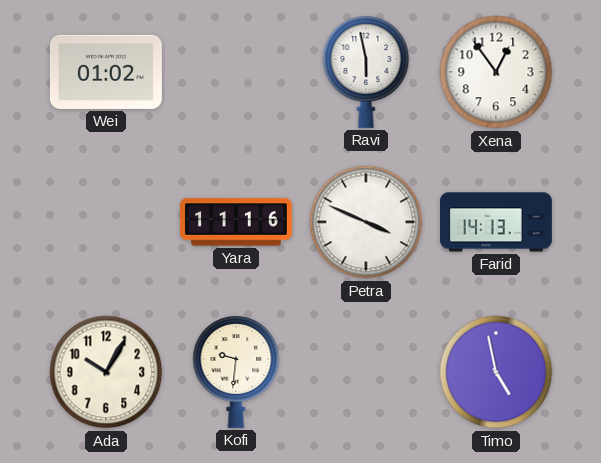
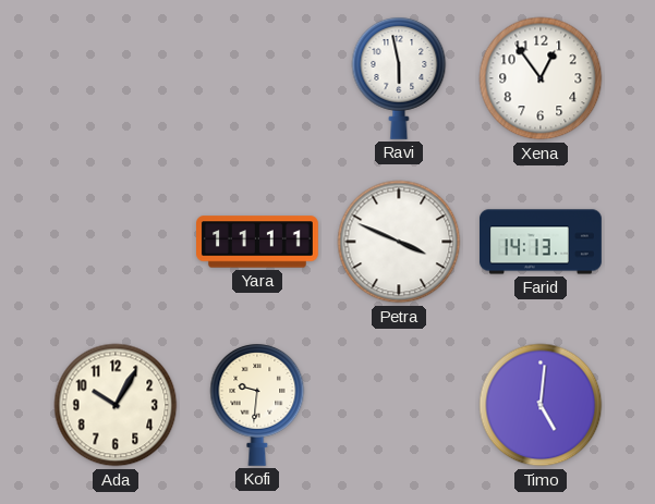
Wei: 01:02 -> none (106, 72)
Yara: 11:16 -> 11:11 (258, 242)
Timo: 4:58 -> 5:01 (541, 405)
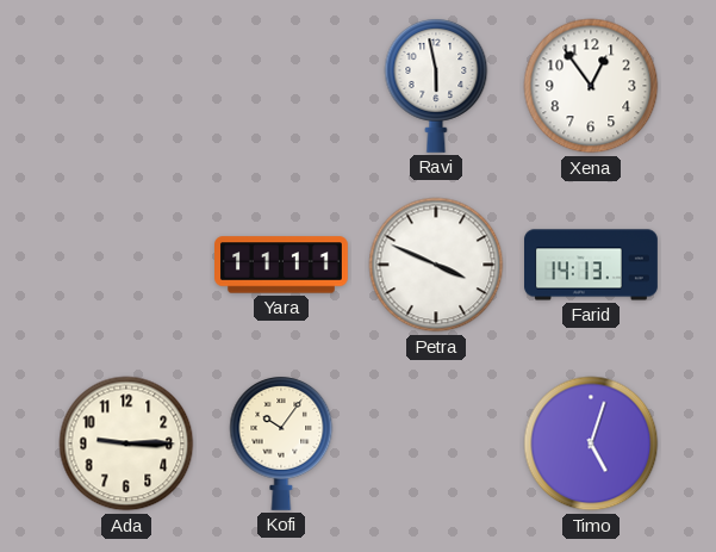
Ada: 10:05 -> 9:15 (126, 444)
Kofi: 9:31 -> 10:06 (281, 444)
Timo: 5:01 -> 5:03 (591, 444)
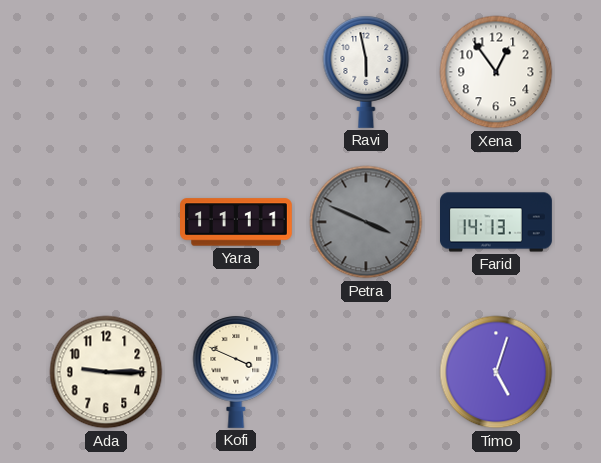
Petra dial: white -> grey (366, 222)
Kofi: 10:06 -> 3:49 (236, 372)
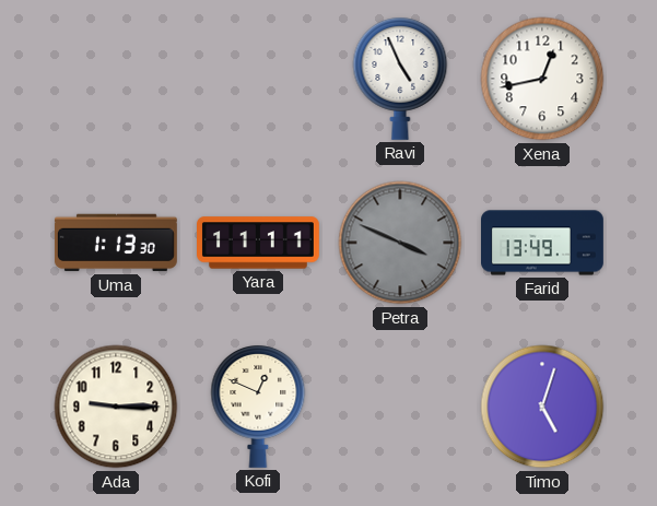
Ravi: 5:58 -> 4:56 (400, 79)
Xena: 12:54 -> 12:43 (542, 79)
Uma: none -> 1:13 (116, 243)
Farid: 14:13 -> 13:49 (543, 243)
Kofi: 3:49 -> 12:49 (258, 407)
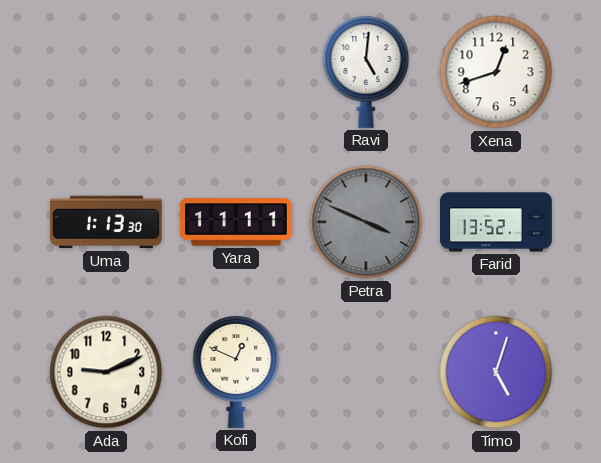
Ravi: 4:56 -> 5:01 (366, 72)
Xena: 12:43 -> 12:42 (496, 72)
Farid: 13:49 -> 13:52 (497, 222)
Ada: 9:15 -> 9:11 (106, 372)
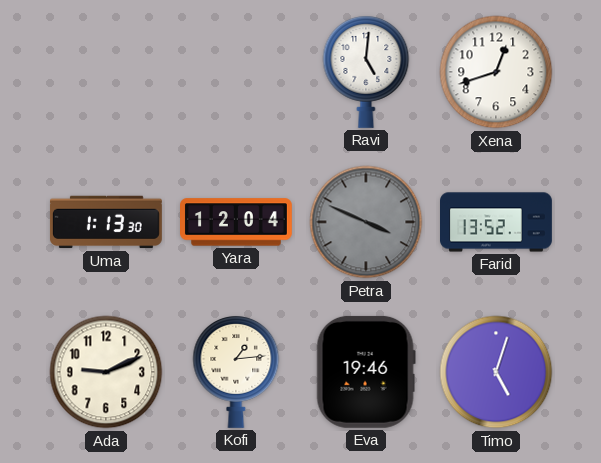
Yara: 11:11 -> 12:04 (237, 222)
Kofi: 12:49 -> 1:14 (236, 372)
Eva: none -> 19:46 (366, 372)
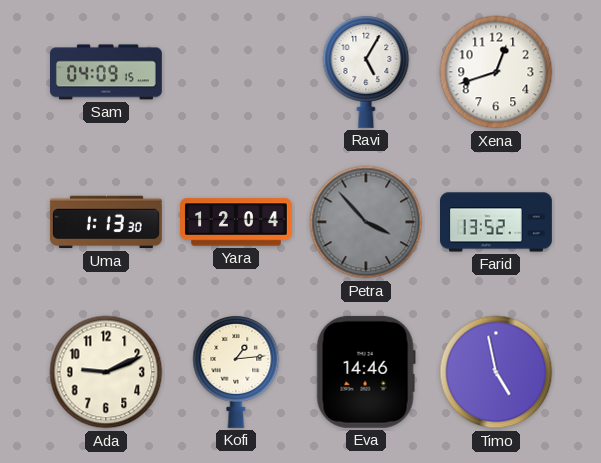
Sam: none -> 04:09 (107, 72)
Ravi: 5:01 -> 5:05 (366, 72)
Petra: 3:49 -> 3:53 (366, 222)
Eva: 19:46 -> 14:46 (366, 372)
Timo: 5:03 -> 4:58 (496, 372)
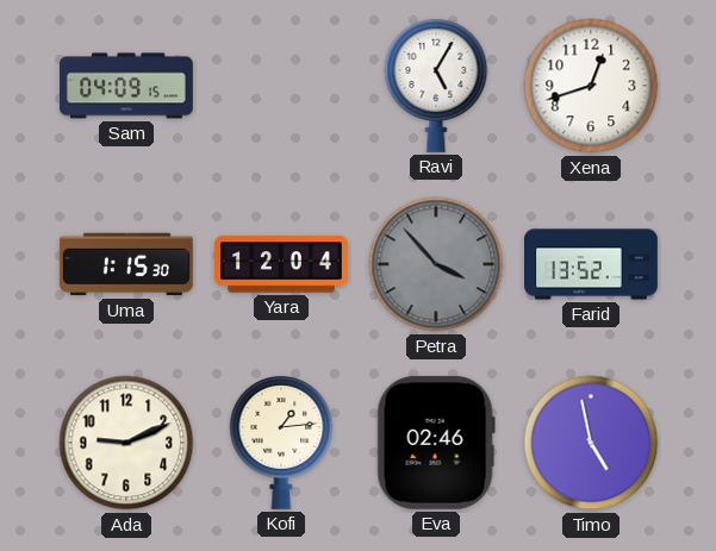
Uma: 1:13 -> 1:15 (126, 264)
Eva: 14:46 -> 02:46 (436, 443)
